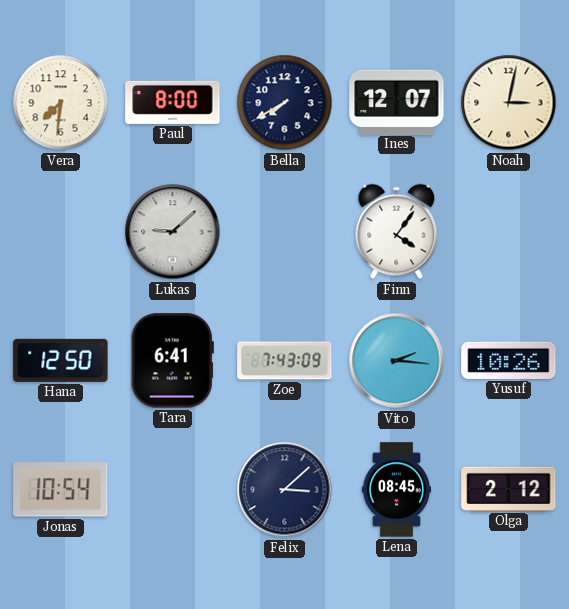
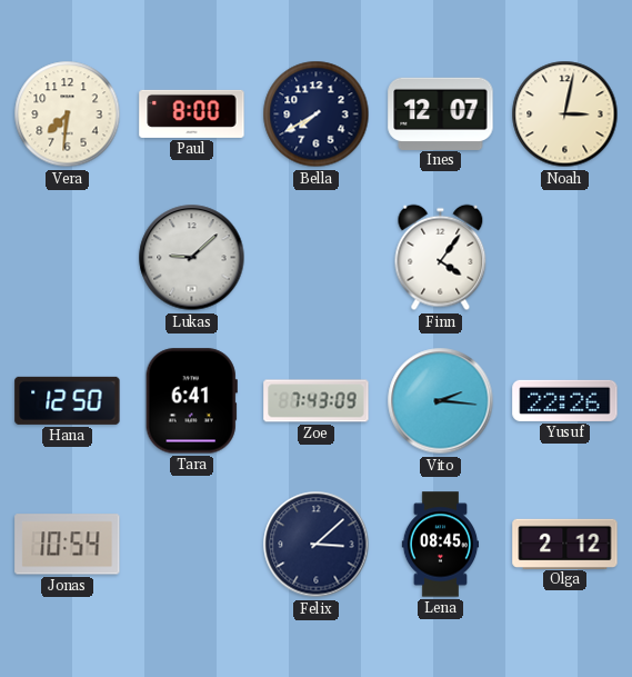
Yusuf: 10:26 -> 22:26 (565, 400)
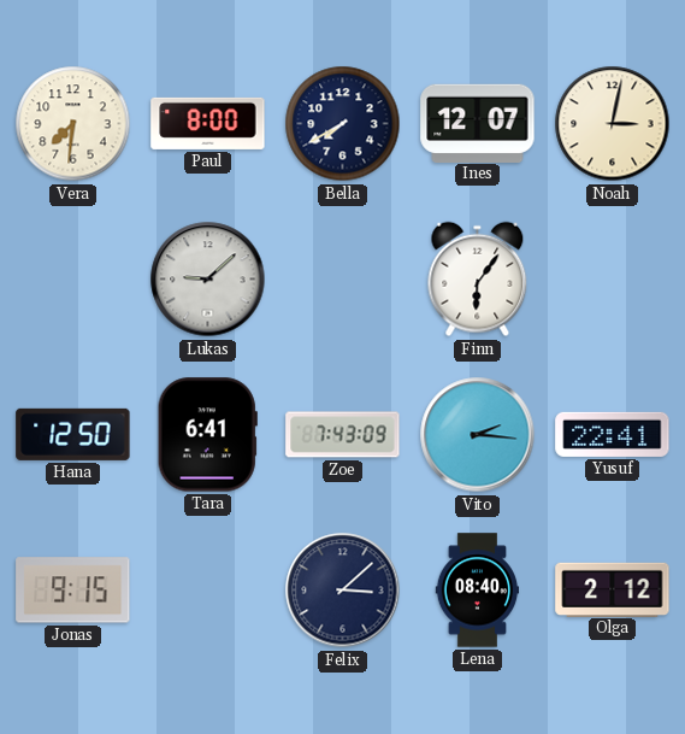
Finn: 4:06 -> 6:06 (478, 280)
Yusuf: 22:26 -> 22:41 (613, 434)
Jonas: 10:54 -> 9:15 (73, 591)
Lena: 08:45 -> 08:40 (478, 591)
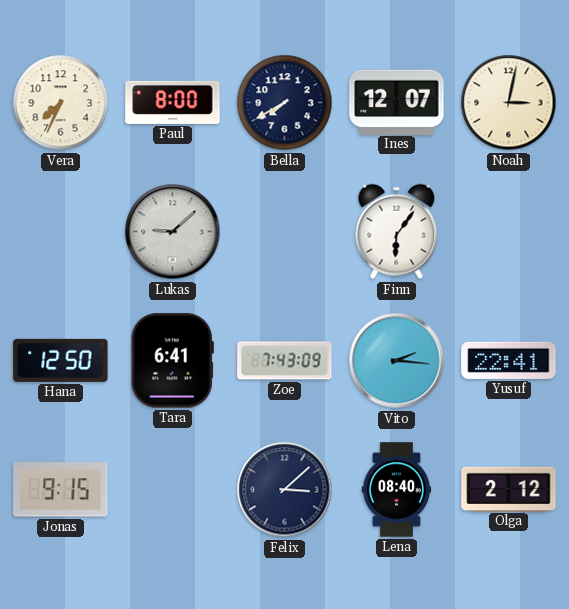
Vera: 7:31 -> 7:34 (61, 103)
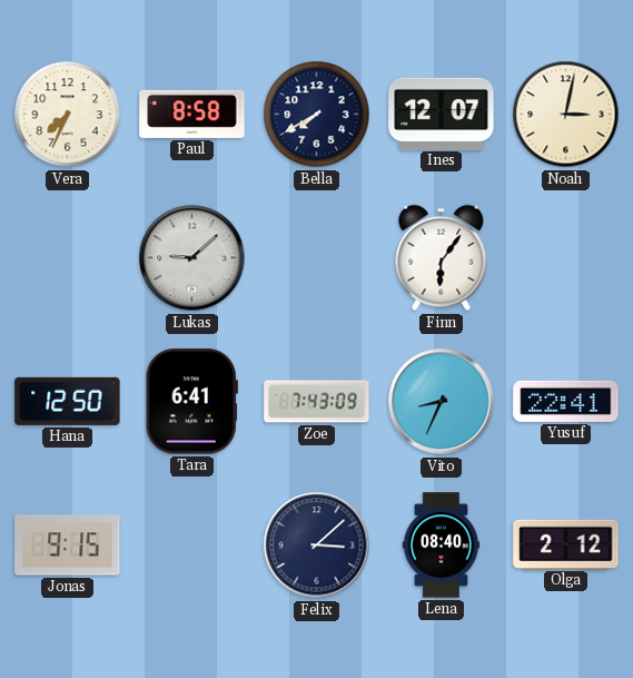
Paul: 8:00 -> 8:58 (192, 114)
Vito: 2:16 -> 8:34 (442, 402)
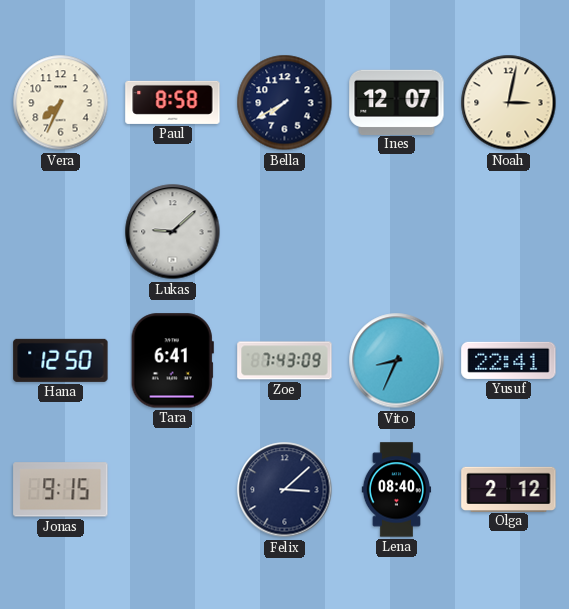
Finn: 6:06 -> none (442, 258)
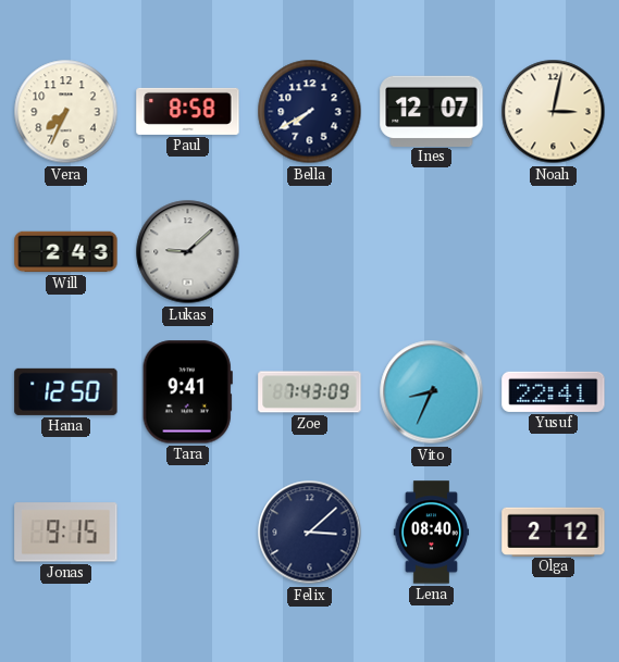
Will: none -> 2:43 (66, 252)
Tara: 6:41 -> 9:41 (187, 392)
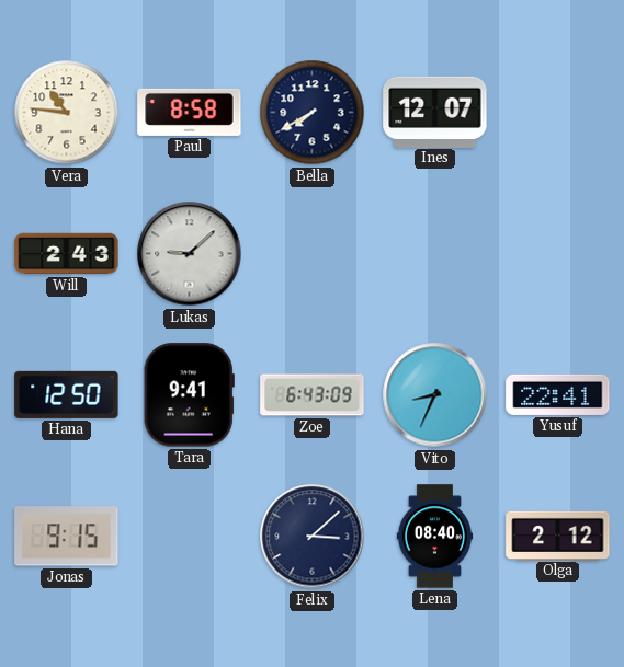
Vera: 7:34 -> 10:46 (67, 113)
Noah: 3:02 -> none (554, 112)
Zoe: 7:43 -> 6:43 (313, 395)
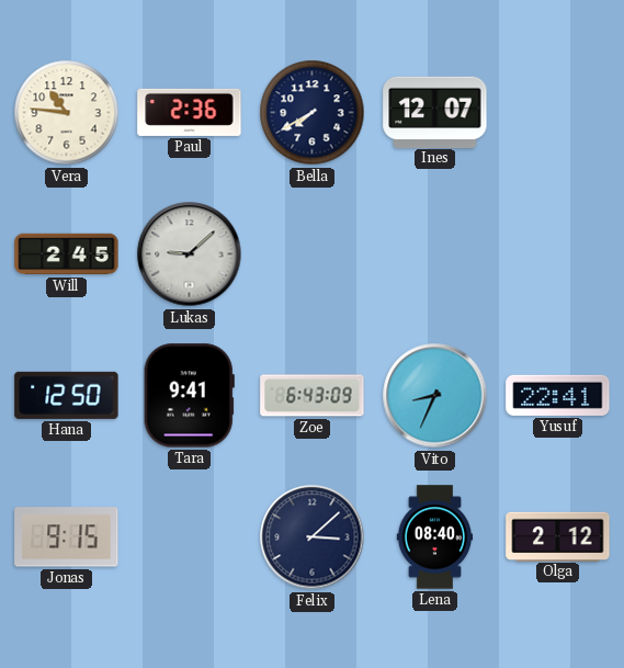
Paul: 8:58 -> 2:36 (190, 112)
Will: 2:43 -> 2:45 (67, 254)
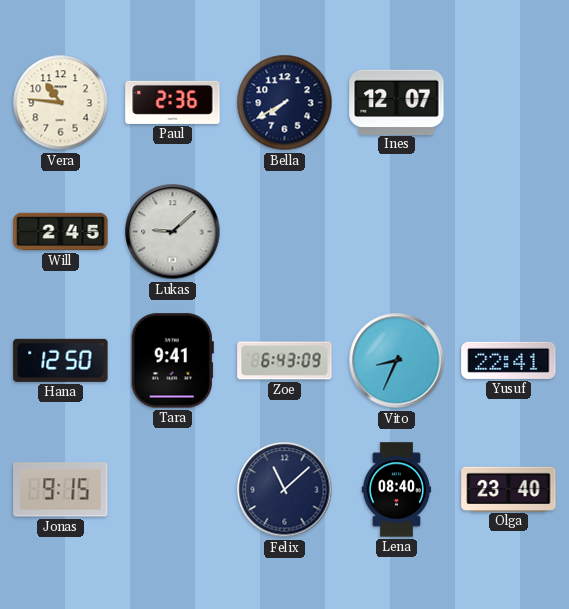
Felix: 3:08 -> 11:08 (285, 490)
Olga: 2:12 -> 23:40 (509, 489)
